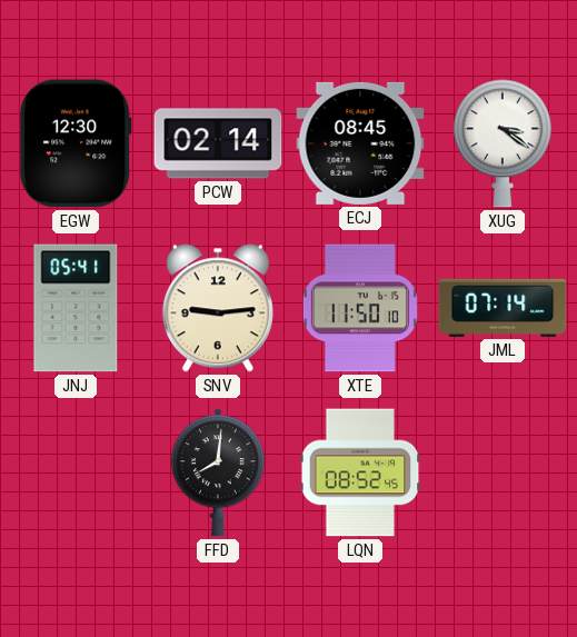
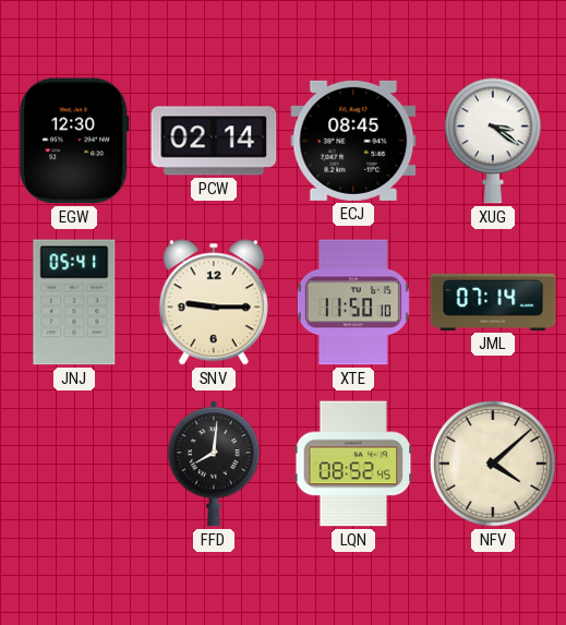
SNV: 9:14 -> 9:15 (214, 302)
NFV: none -> 4:08 (494, 465)
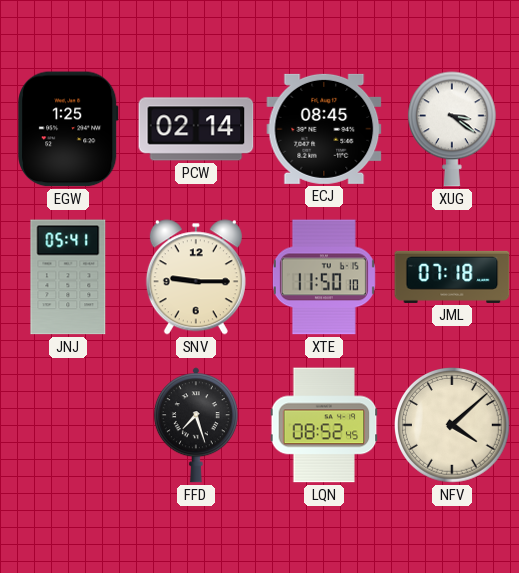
EGW: 12:30 -> 1:25 (68, 129)
JML: 07:14 -> 07:18 (452, 277)
FFD: 8:01 -> 7:27 (196, 425)
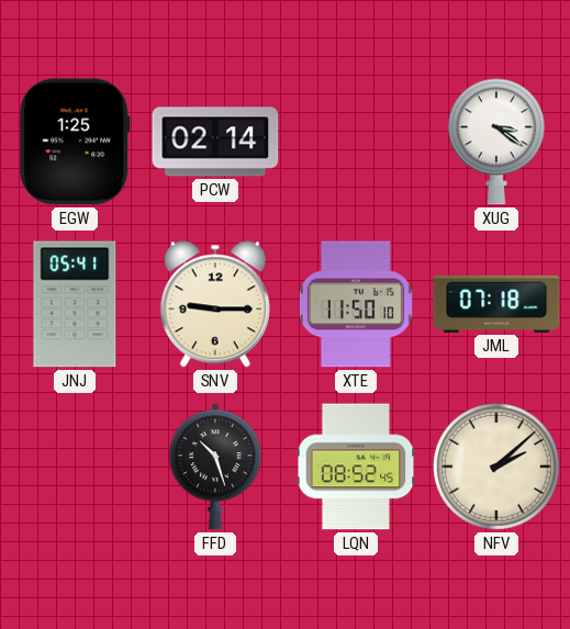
ECJ: 08:45 -> none (324, 129)
FFD: 7:27 -> 10:27 (215, 467)
NFV: 4:08 -> 2:08 (498, 468)
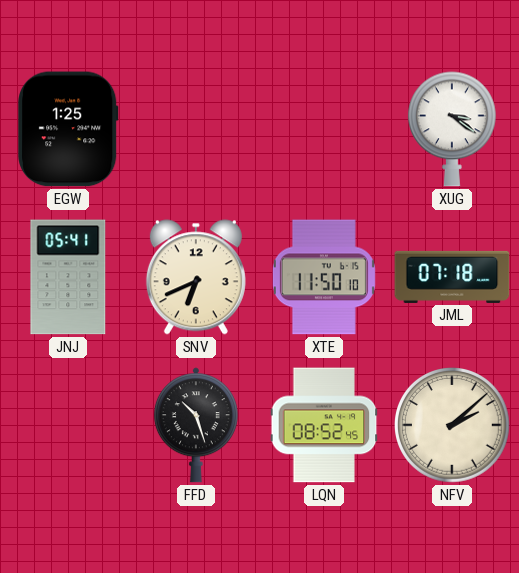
PCW: 02:14 -> none (215, 142)
SNV: 9:15 -> 6:41 (196, 277)
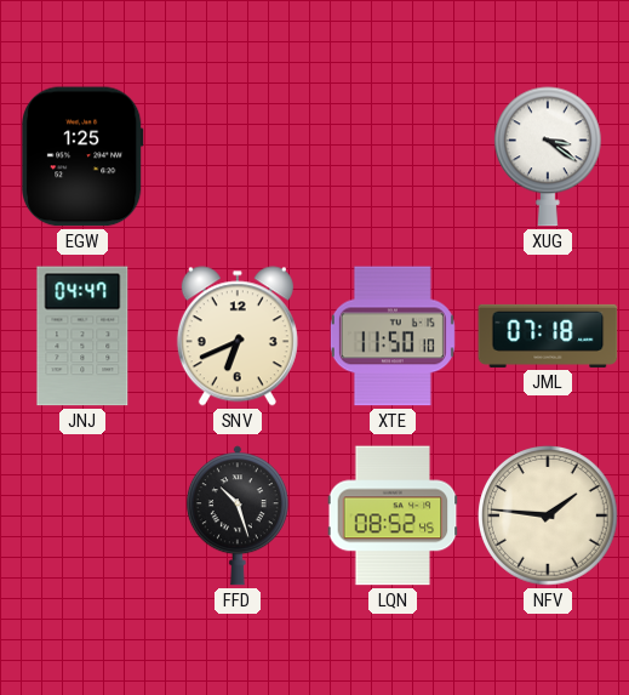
JNJ: 05:41 -> 04:47 (82, 336)
NFV: 2:08 -> 1:46 (549, 517)
